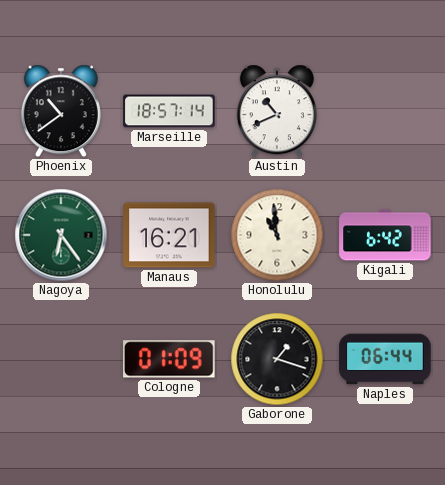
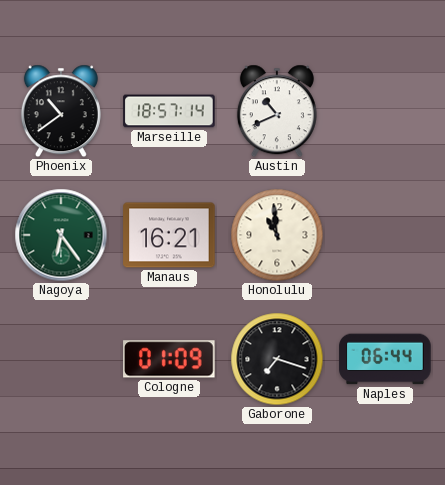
Kigali: 6:42 -> none (385, 235)
Gaborone: 1:18 -> 7:18 (277, 359)
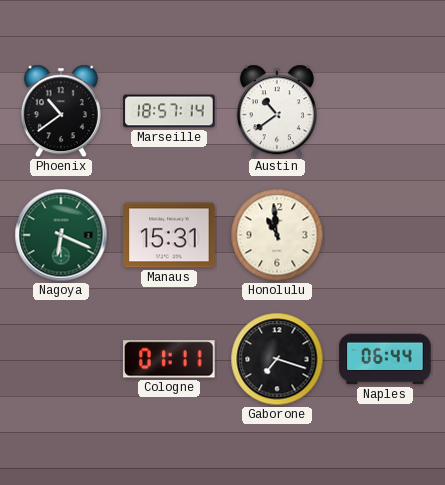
Austin: 10:41 -> 10:39 (277, 111)
Nagoya: 6:24 -> 6:19 (61, 235)
Manaus: 16:21 -> 15:31 (169, 235)
Cologne: 01:09 -> 01:11 (169, 359)
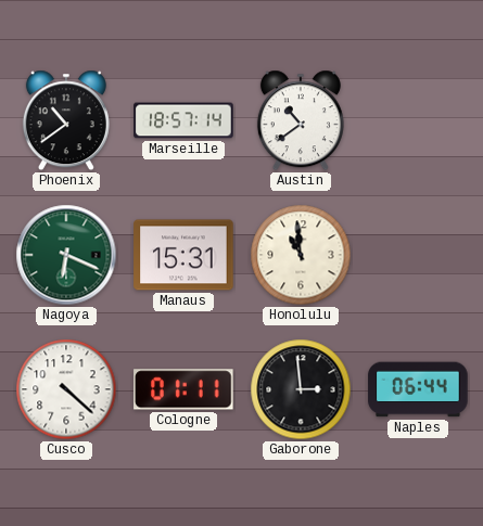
Cusco: none -> 4:22 (66, 389)
Gaborone: 7:18 -> 2:59 (301, 389)
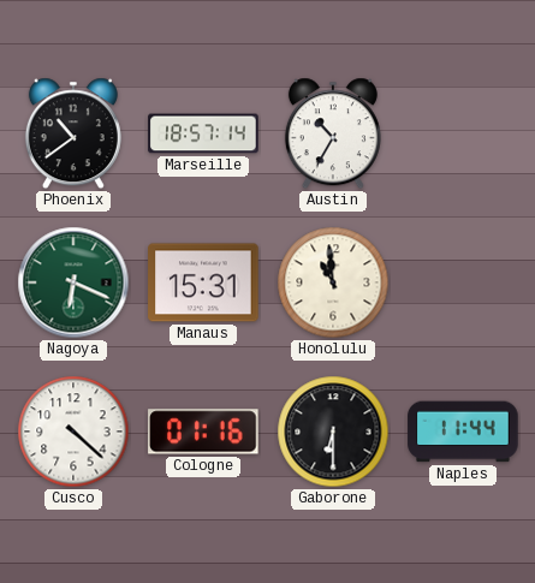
Austin: 10:39 -> 10:35 (333, 133)
Cologne: 01:11 -> 01:16 (203, 432)
Gaborone: 2:59 -> 6:30 (333, 432)
Naples: 06:44 -> 11:44 (463, 432)
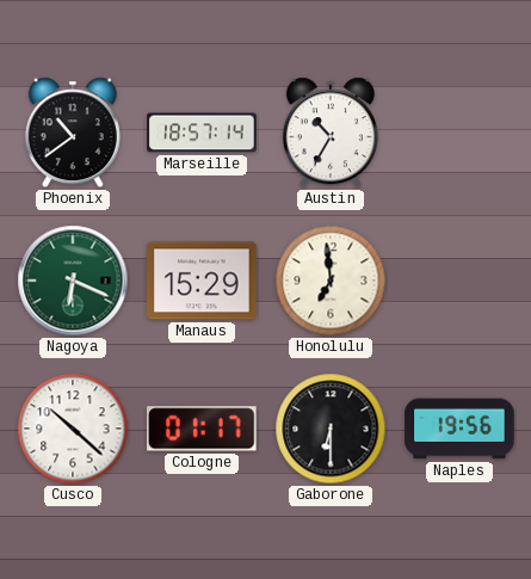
Manaus: 15:31 -> 15:29 (202, 281)
Honolulu: 10:59 -> 6:59 (331, 281)
Cusco: 4:22 -> 10:22 (73, 429)
Cologne: 01:16 -> 01:17 (202, 429)
Naples: 11:44 -> 19:56 (459, 429)
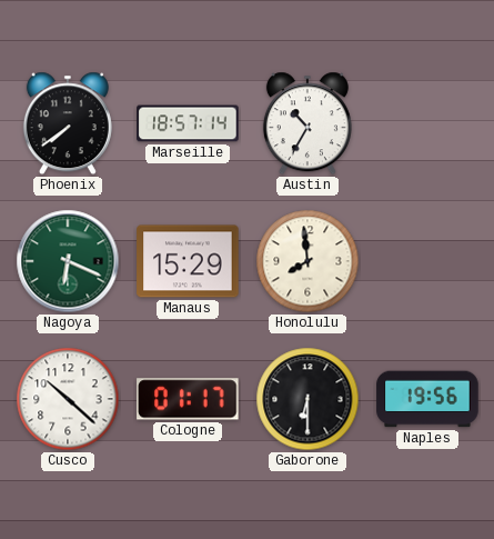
Phoenix: 10:39 -> 7:39 (68, 123)
Honolulu: 6:59 -> 7:59 (308, 261)
